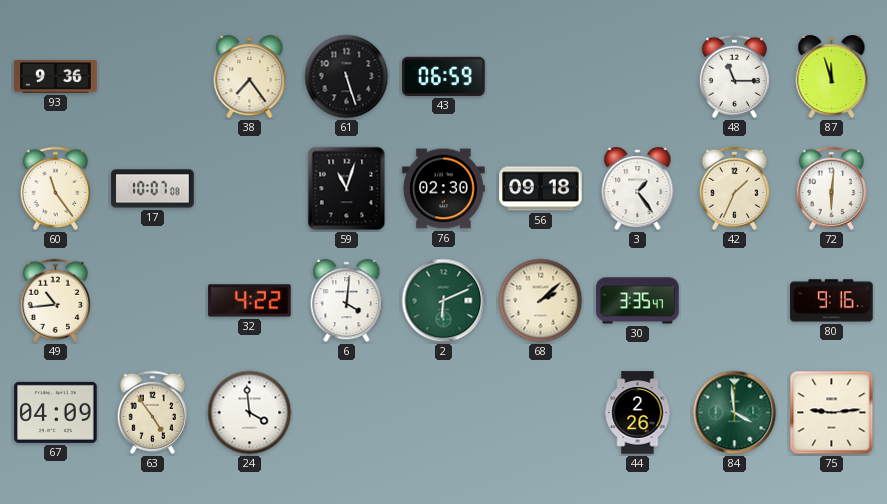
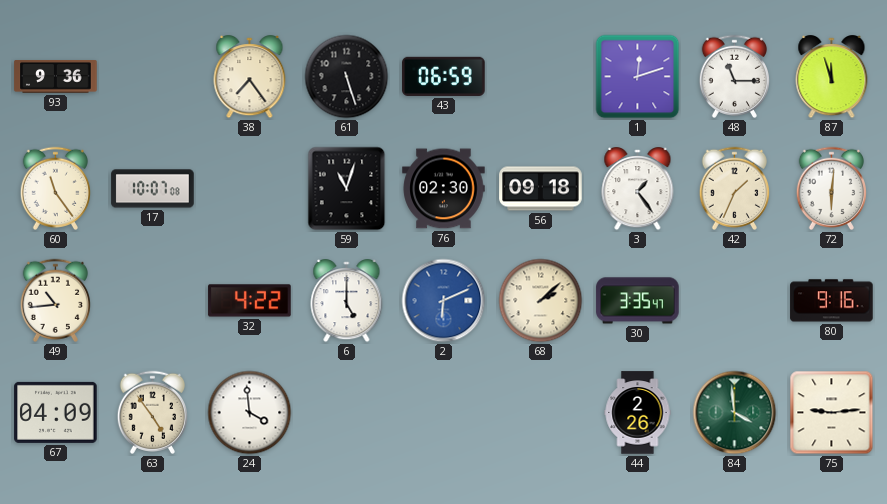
1: none -> 12:12 (638, 77)
6: 4:01 -> 5:00 (347, 301)
2 dial: green -> blue (444, 301)
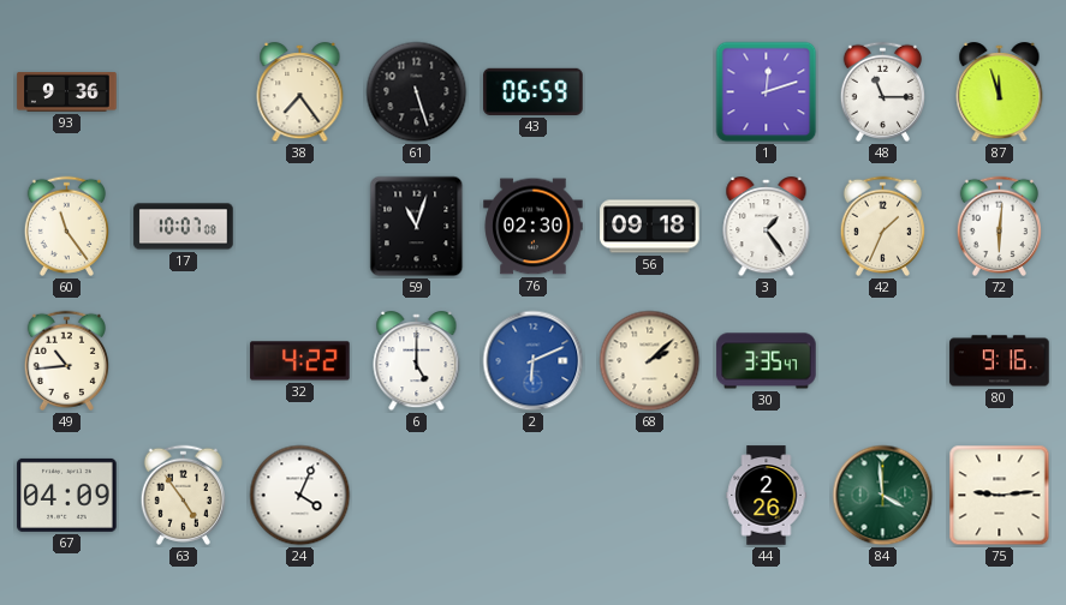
24: 3:59 -> 4:04 (300, 496)
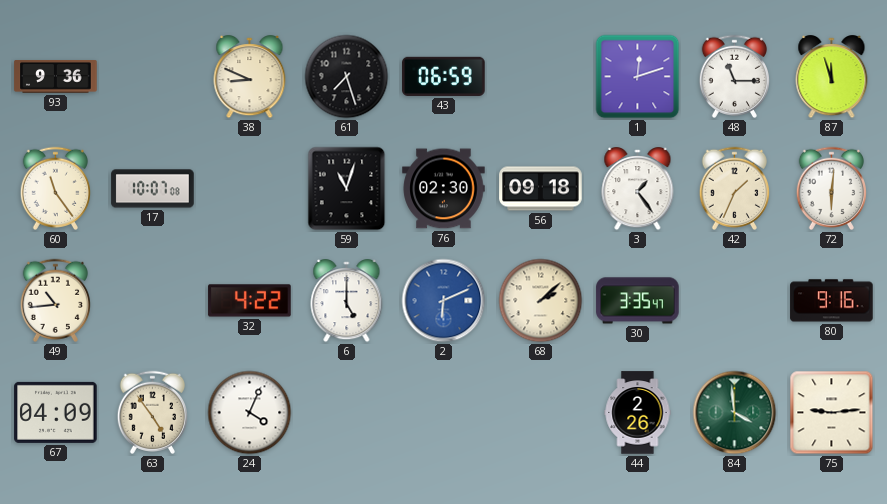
38: 7:24 -> 8:49 (250, 77)
61: 5:27 -> 7:27 (347, 77)
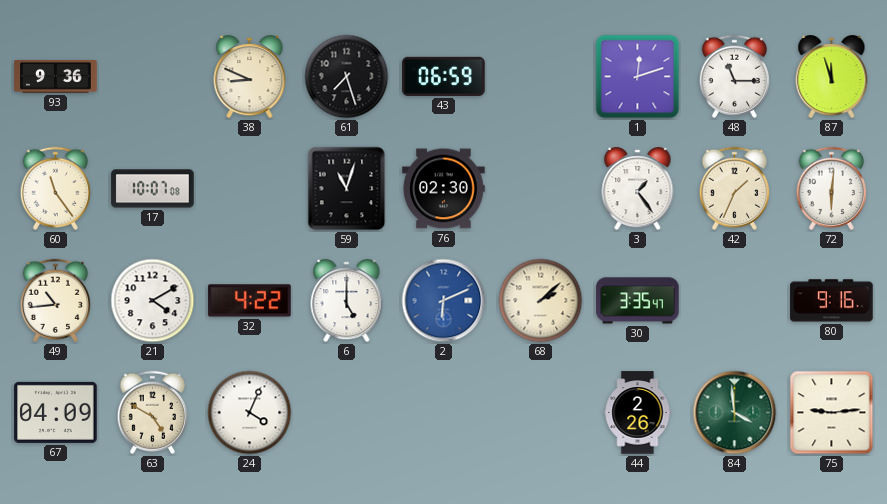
56: 09:18 -> none (541, 189)
21: none -> 4:10 (153, 301)
63: 4:54 -> 4:50 (152, 412)
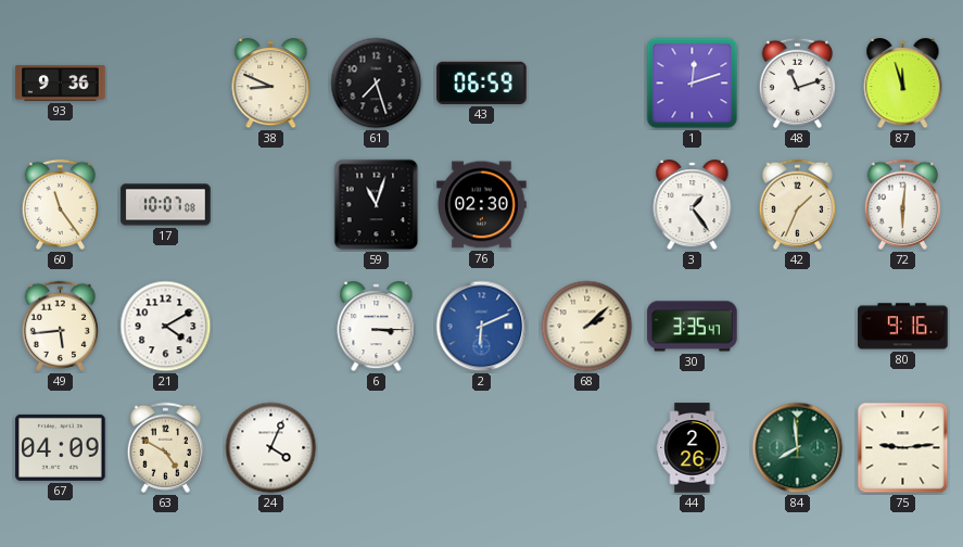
48: 11:15 -> 11:12 (797, 82)
49: 10:44 -> 5:44 (60, 326)
32: 4:22 -> none (250, 301)
6: 5:00 -> 3:15 (377, 327)
84: 3:59 -> 7:59 (798, 448)
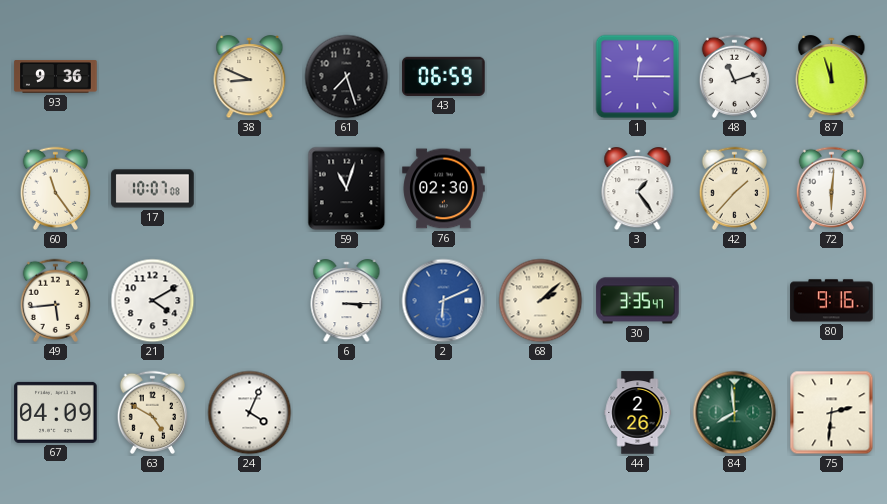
1: 12:12 -> 12:15 (638, 77)
42: 1:34 -> 1:37 (734, 188)
75: 9:14 -> 2:31 (832, 413)
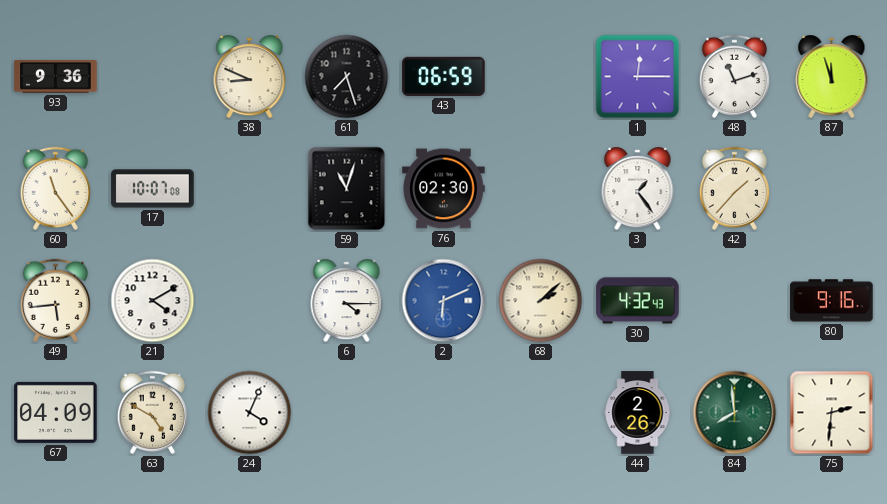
72: 6:01 -> none (831, 188)
6: 3:15 -> 4:15 (347, 301)
30: 3:35 -> 4:32 (638, 301)
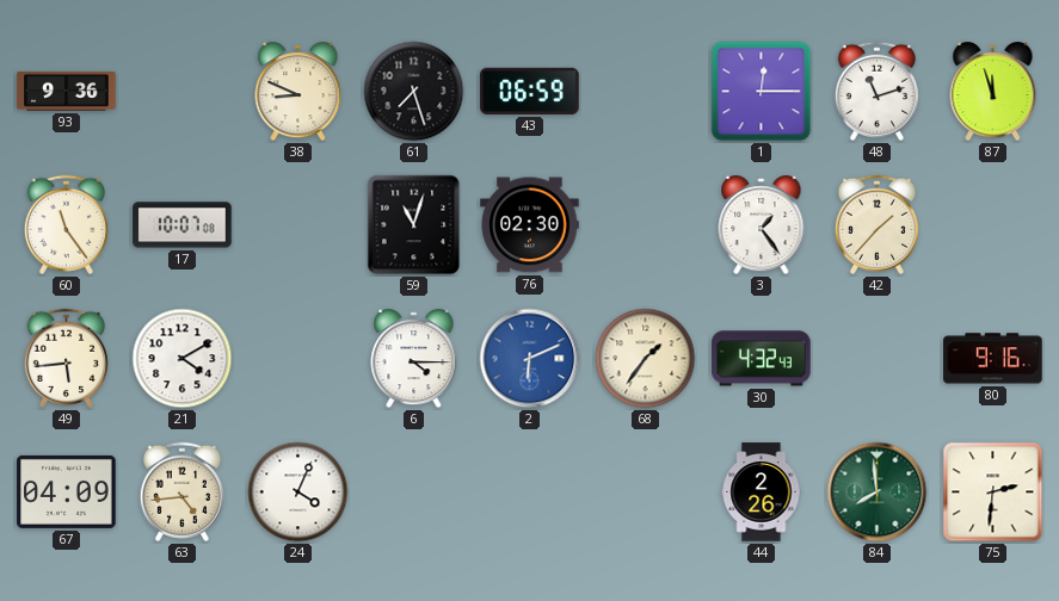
68: 2:08 -> 1:36 (646, 359)
63: 4:50 -> 4:44 (181, 491)
